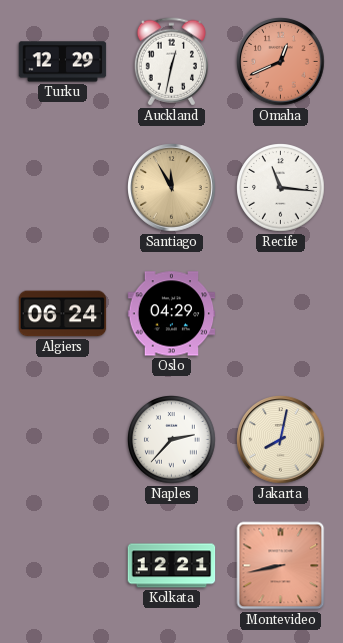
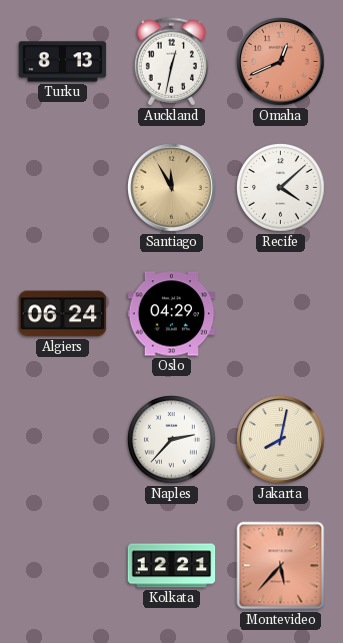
Turku: 12:29 -> 8:13 (63, 62)
Recife: 11:16 -> 4:08 (281, 188)
Montevideo: 8:43 -> 5:37 (281, 566)
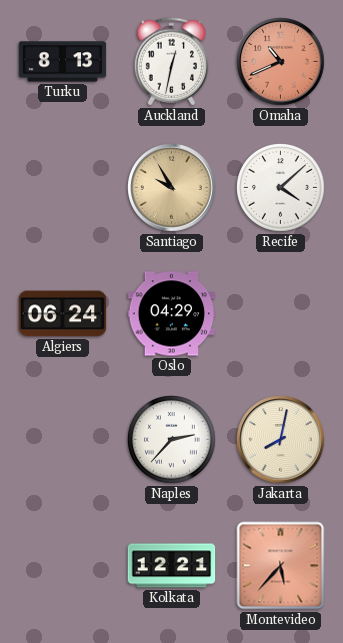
Omaha: 12:41 -> 10:41 (281, 62)
Santiago: 11:55 -> 9:55 (172, 188)
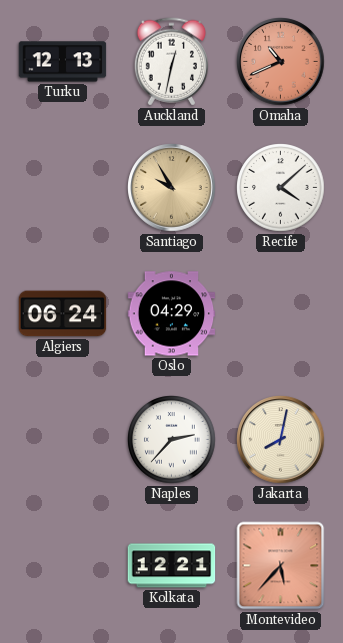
Turku: 8:13 -> 12:13 (63, 62)
